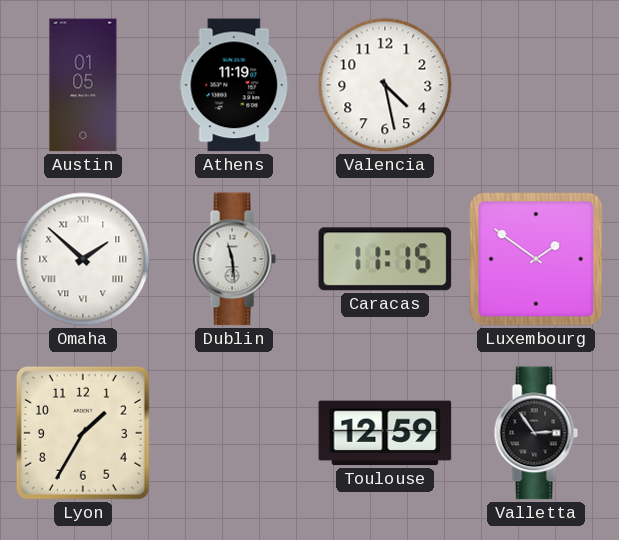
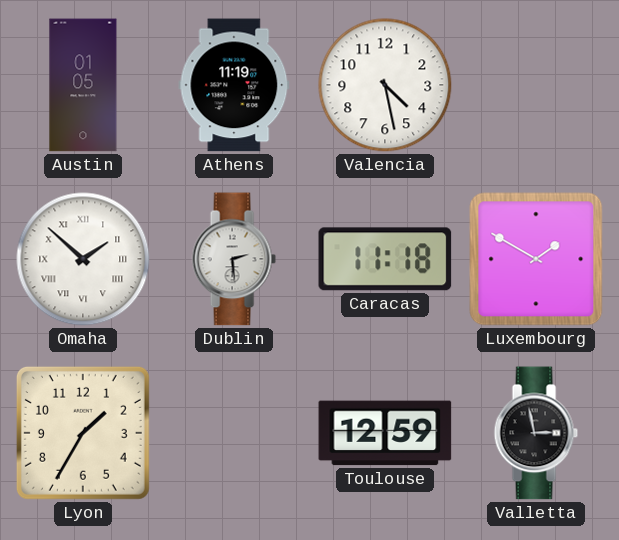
Dublin: 11:29 -> 2:29 (234, 259)
Caracas: 11:15 -> 11:18 (385, 259)
Luxembourg: 1:51 -> 1:50 (536, 259)
Valletta: 2:54 -> 2:58 (536, 433)
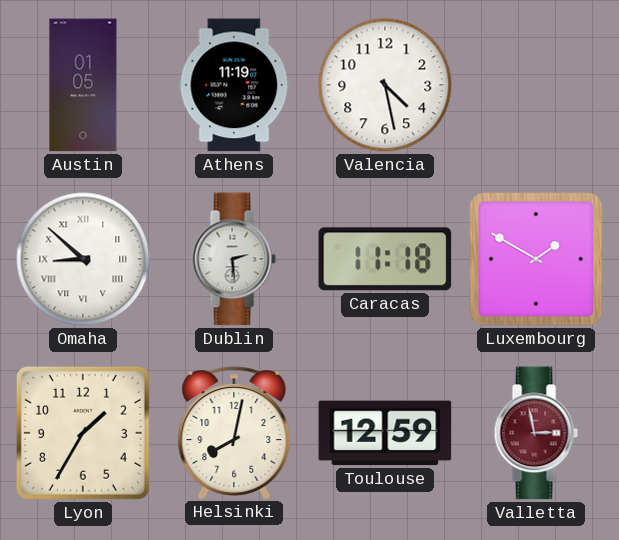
Omaha: 1:52 -> 8:52 (83, 259)
Helsinki: none -> 8:02 (234, 433)
Valletta dial: black -> burgundy (536, 433)
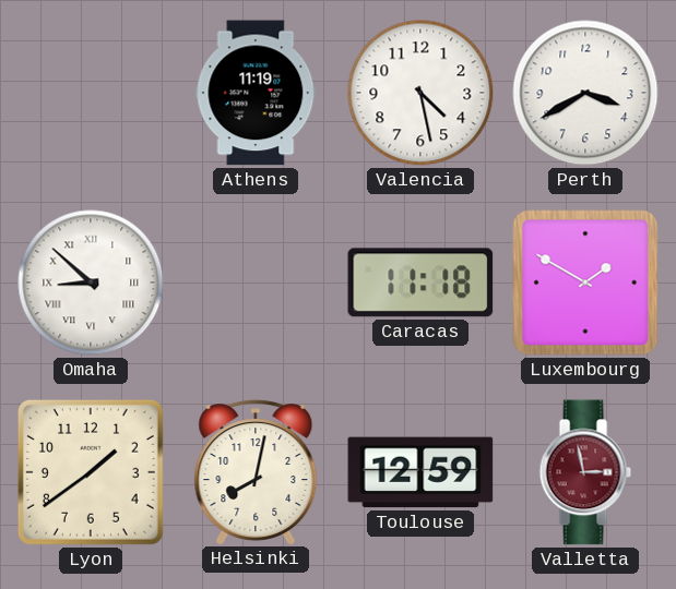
Austin: 01:05 -> none (83, 85)
Perth: none -> 3:40 (585, 93)
Dublin: 2:29 -> none (234, 259)
Lyon: 1:35 -> 1:39 (91, 472)
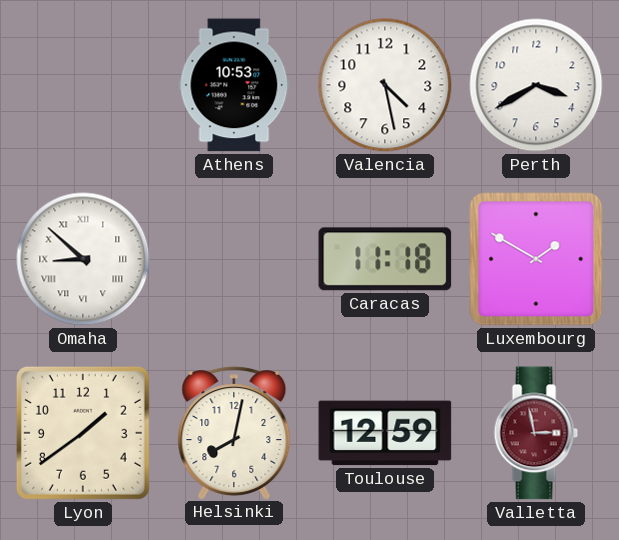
Athens: 11:19 -> 10:53 (234, 85)
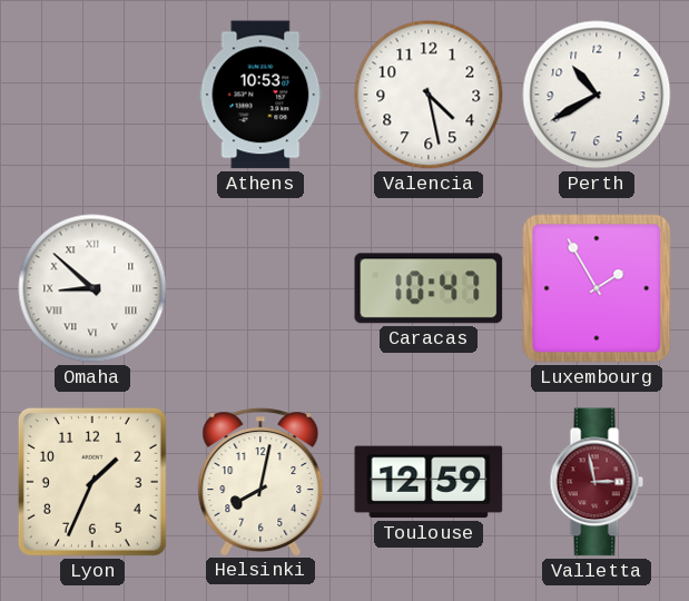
Perth: 3:40 -> 10:40 (597, 95)
Caracas: 11:18 -> 10:47 (429, 288)
Luxembourg: 1:50 -> 1:55 (597, 288)
Lyon: 1:39 -> 1:34 (92, 482)
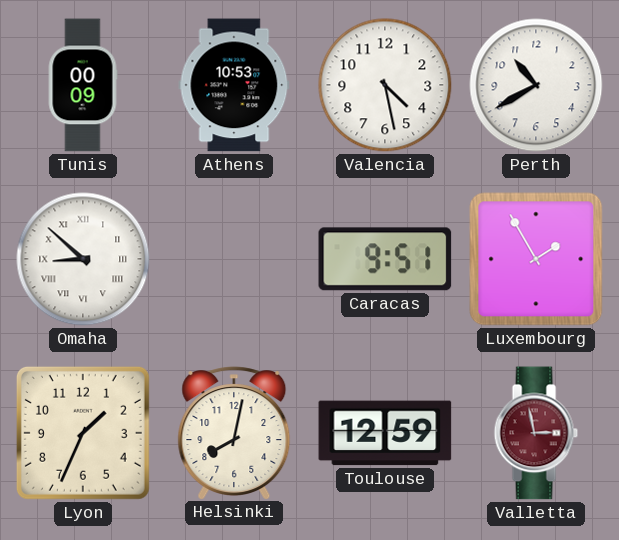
Tunis: none -> 00:09 (83, 85)
Caracas: 10:47 -> 9:51 (385, 259)
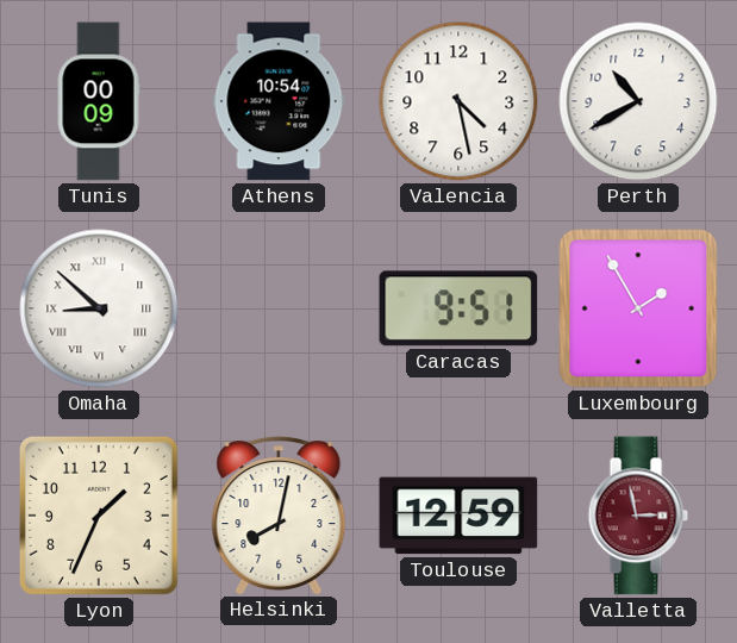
Athens: 10:53 -> 10:54 (279, 101)
